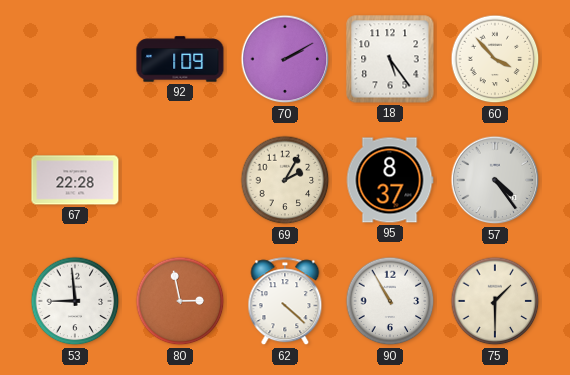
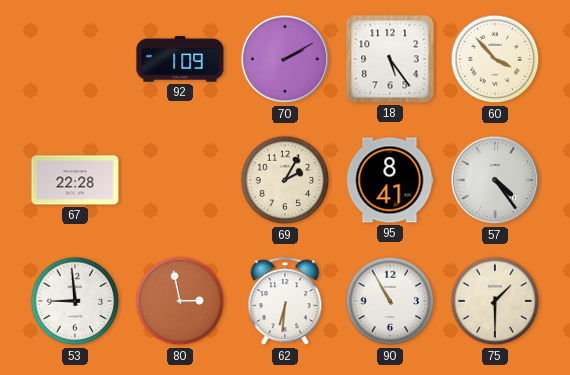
95: 8:37 -> 8:41 (390, 180)
62: 4:22 -> 6:31 (285, 302)
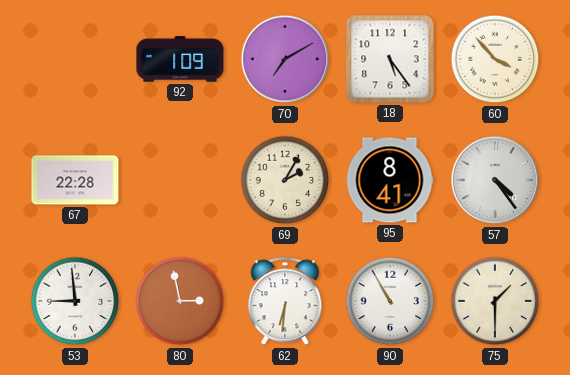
70: 2:10 -> 7:10 (285, 59)
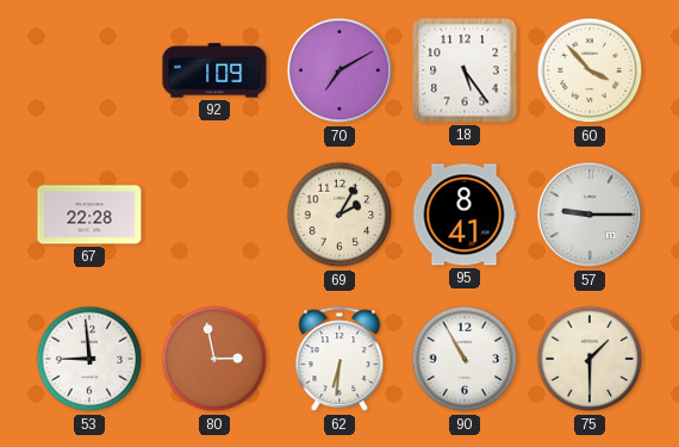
57: 4:24 -> 9:15 (590, 215)
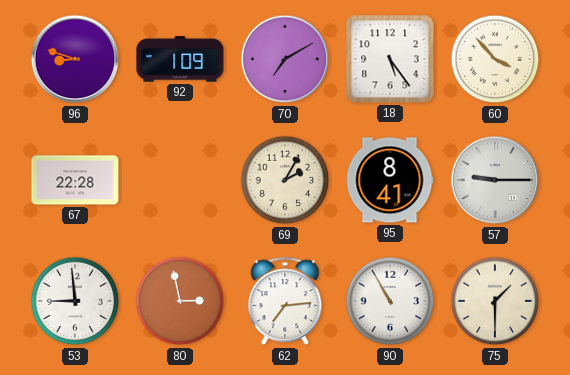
96: none -> 8:48 (75, 59)
62: 6:31 -> 7:14 (285, 302)
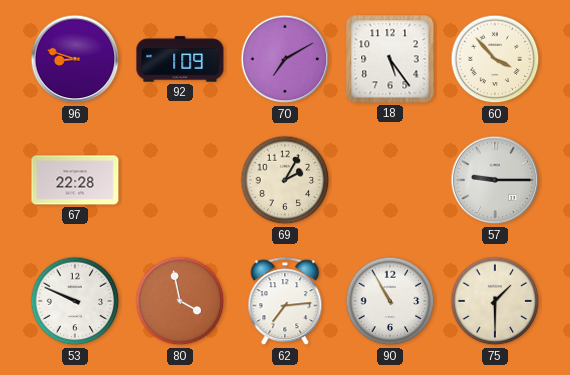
95: 8:41 -> none (390, 180)
53: 8:59 -> 9:49 (75, 301)
80: 2:58 -> 3:58 (180, 301)
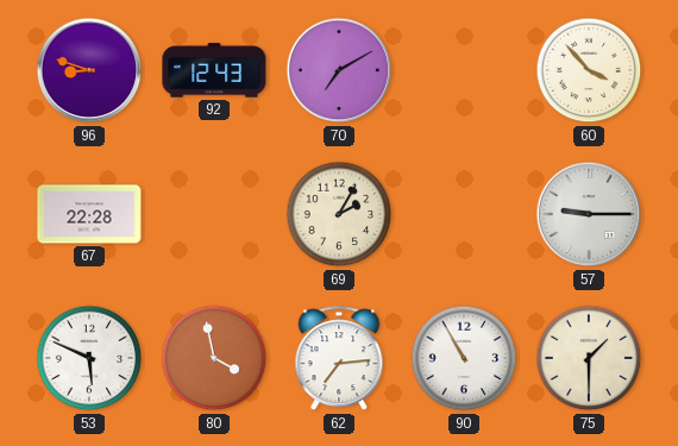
92: 1:09 -> 12:43 (214, 70)
18: 5:24 -> none (390, 59)
53: 9:49 -> 5:49 (89, 358)
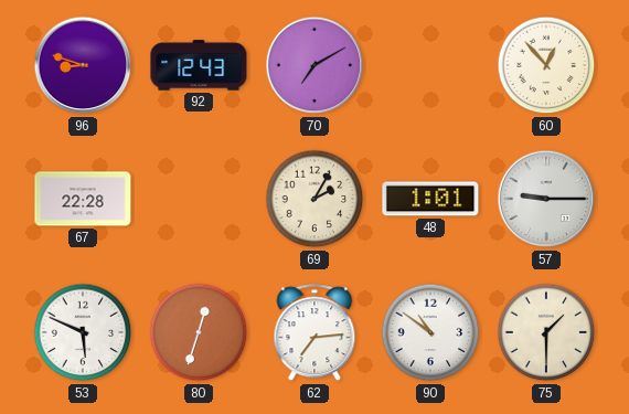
60: 3:53 -> 12:53 (546, 65)
48: none -> 1:01 (430, 199)
80: 3:58 -> 12:33 (199, 332)
90: 10:55 -> 10:51 (430, 332)
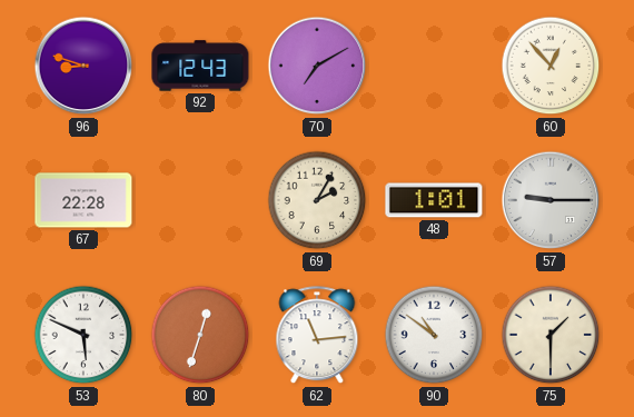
62: 7:14 -> 11:14 (317, 336)
